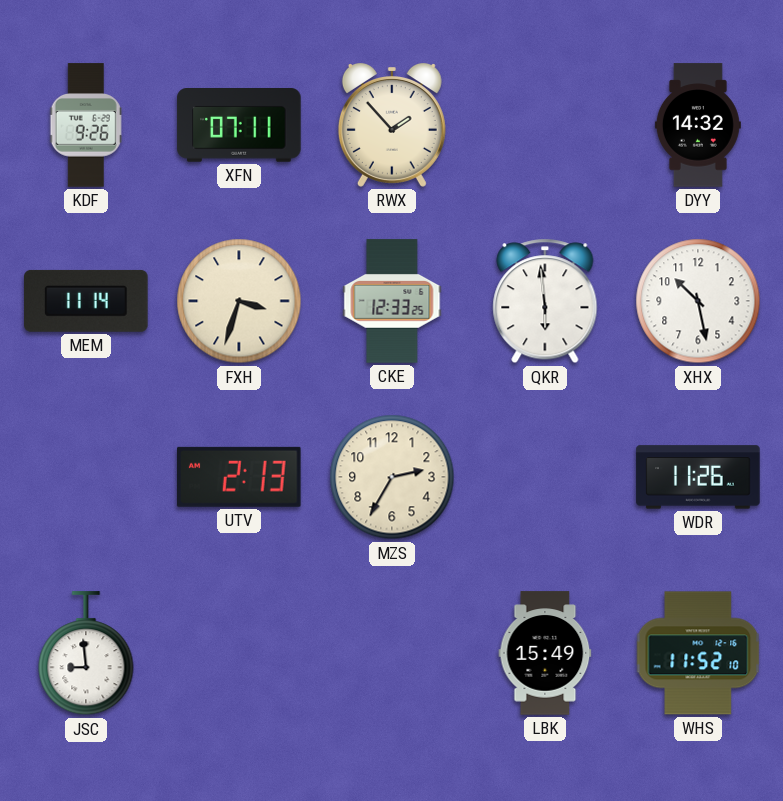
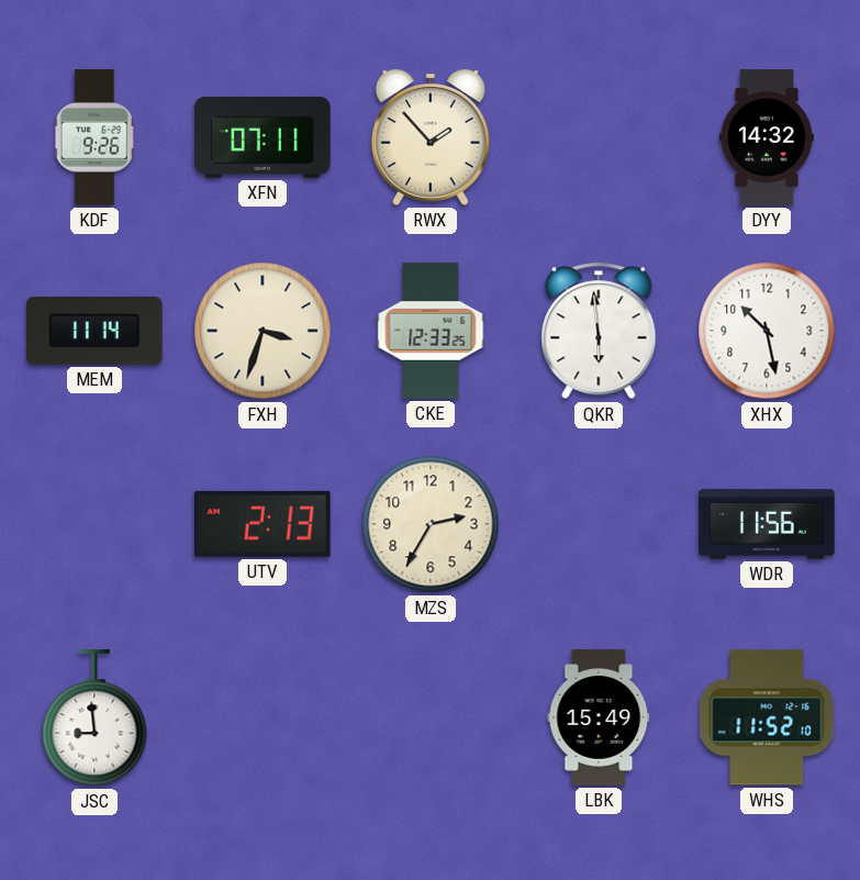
WDR: 11:26 -> 11:56 (767, 524)
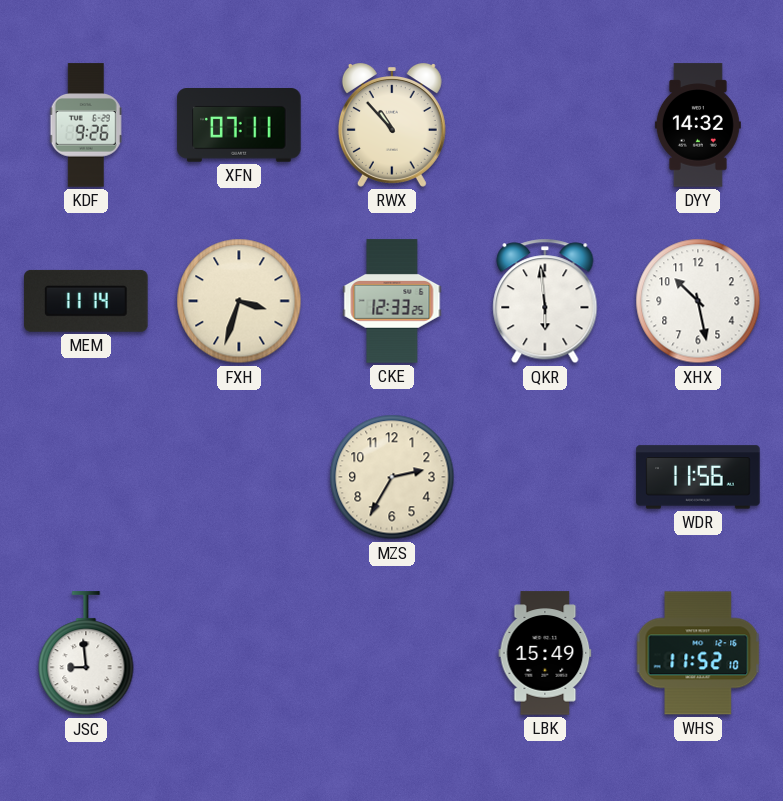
RWX: 1:53 -> 10:53 (392, 126)
UTV: 2:13 -> none (264, 524)
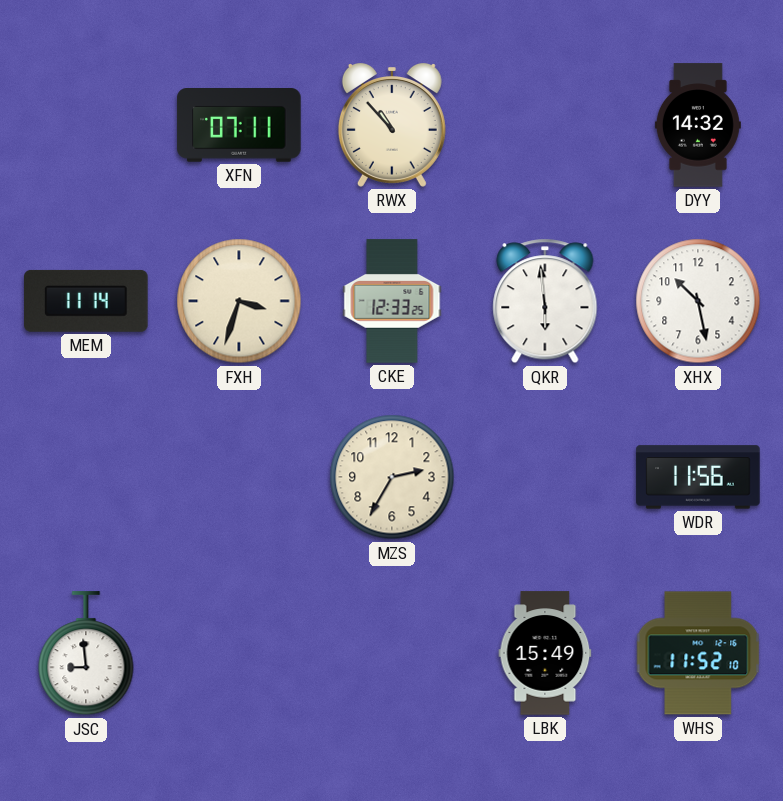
KDF: 9:26 -> none (86, 125)
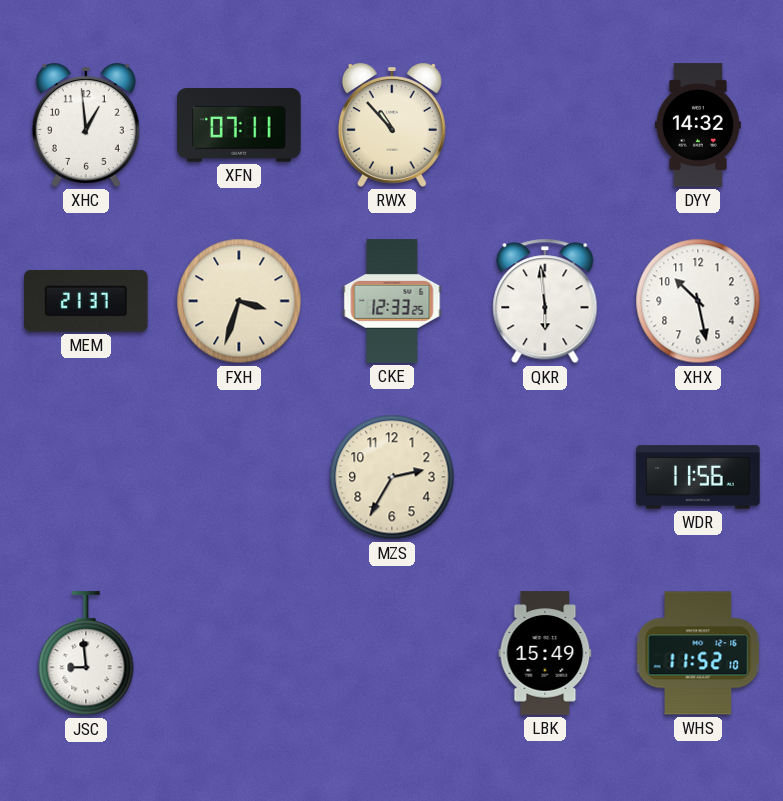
XHC: none -> 12:59 (86, 126)
MEM: 11:14 -> 21:37 (86, 301)
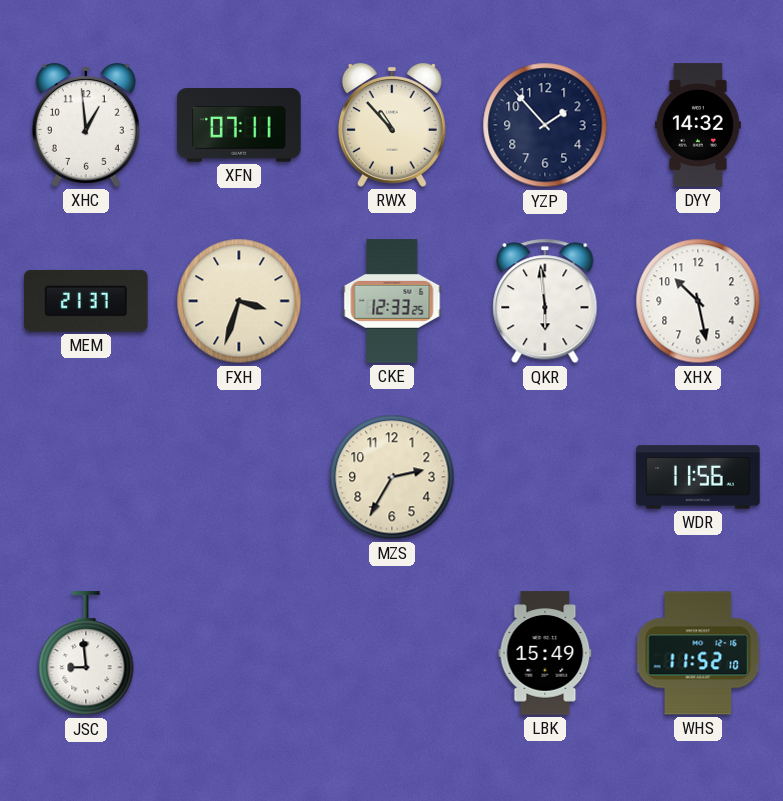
YZP: none -> 1:53 (545, 125)
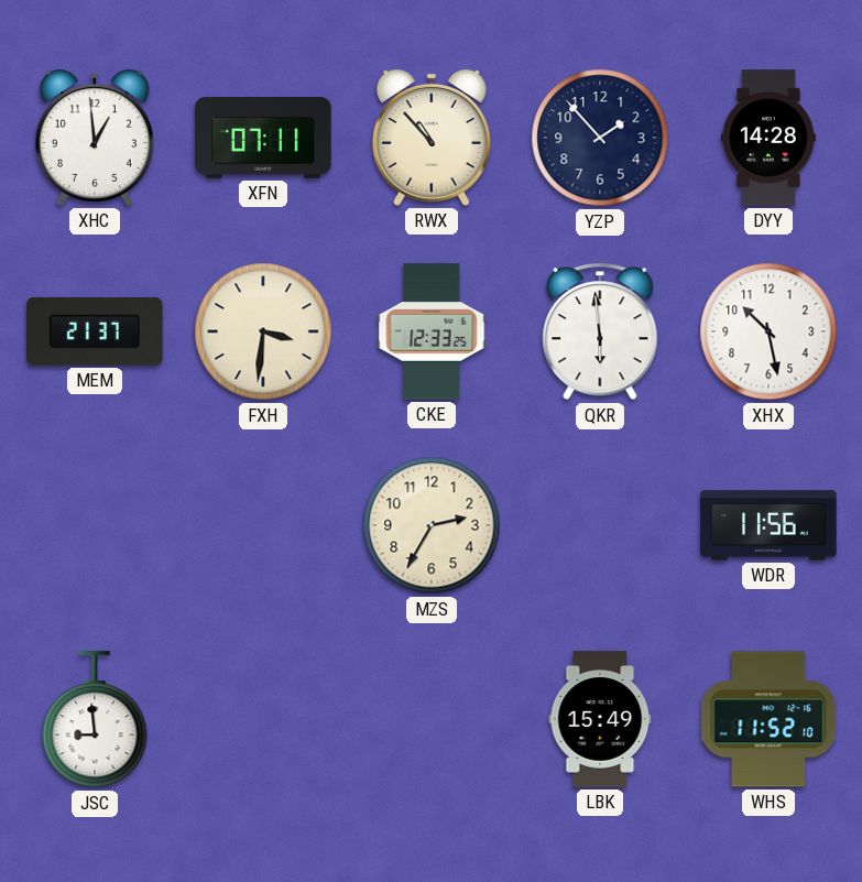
DYY: 14:32 -> 14:28 (768, 138)
FXH: 3:33 -> 3:31 (263, 331)
